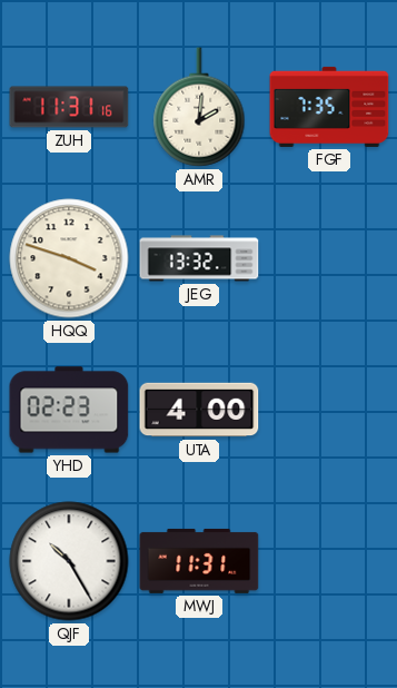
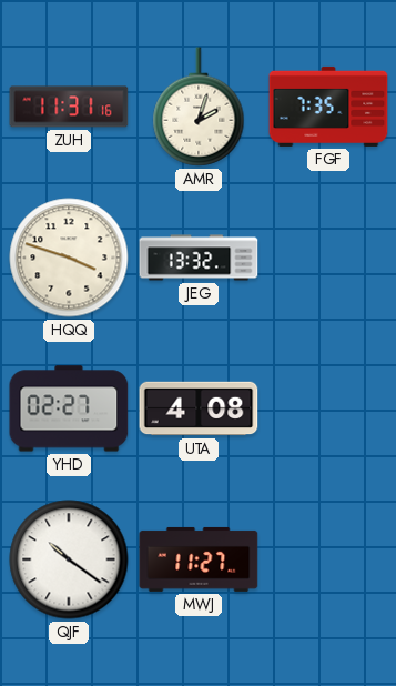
AMR: 2:01 -> 2:03 (199, 107)
YHD: 02:23 -> 02:27 (69, 408)
UTA: 4:00 -> 4:08 (199, 408)
QJF: 10:25 -> 10:21 (69, 559)
MWJ: 11:31 -> 11:27 (199, 559)
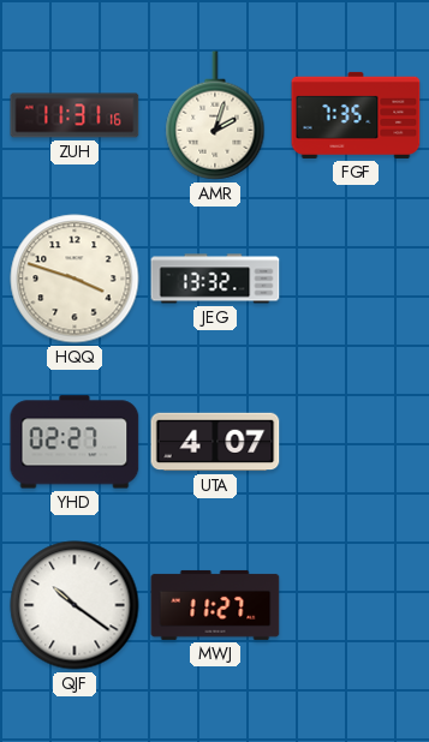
UTA: 4:08 -> 4:07 (215, 442)
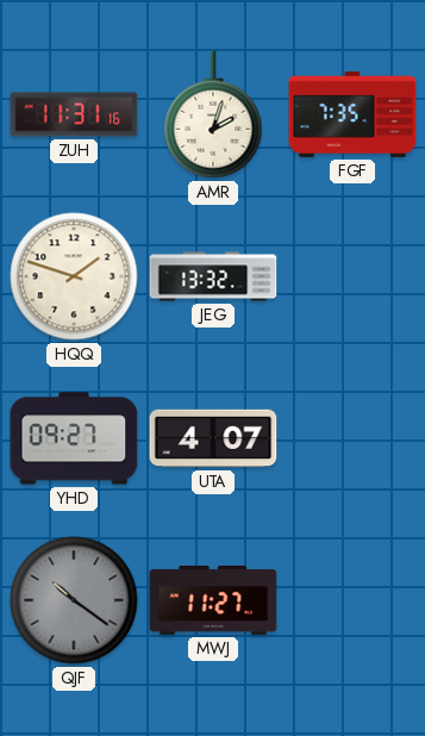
HQQ: 3:48 -> 1:48 (74, 276)
YHD: 02:27 -> 09:27 (74, 438)
QJF dial: white -> grey (74, 600)
